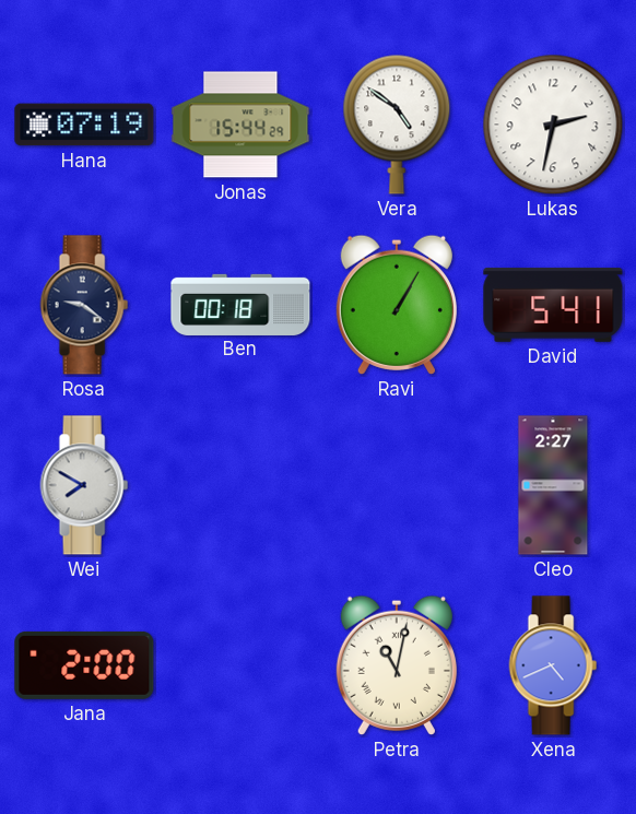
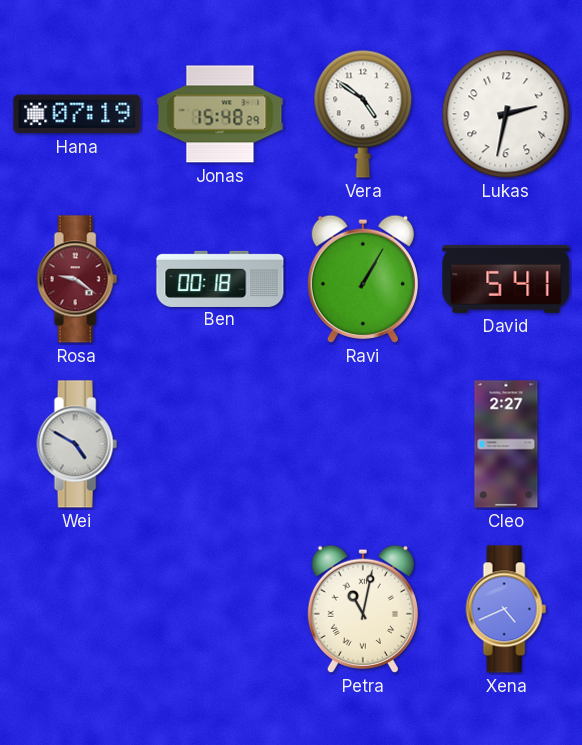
Jonas: 15:44 -> 15:48 (220, 114)
Rosa dial: navy -> burgundy (77, 279)
Wei: 7:50 -> 4:50 (77, 444)
Jana: 2:00 -> none (84, 665)
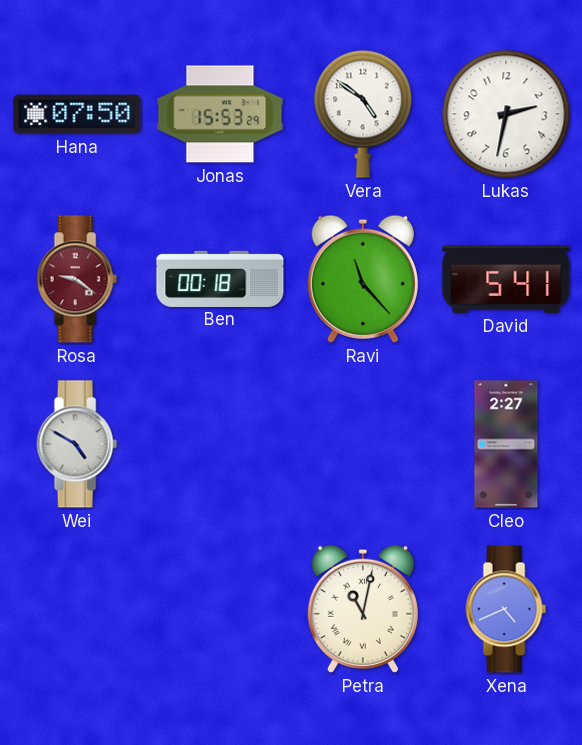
Hana: 07:19 -> 07:50 (77, 114)
Jonas: 15:48 -> 15:53 (220, 114)
Ravi: 1:05 -> 11:23 (363, 279)
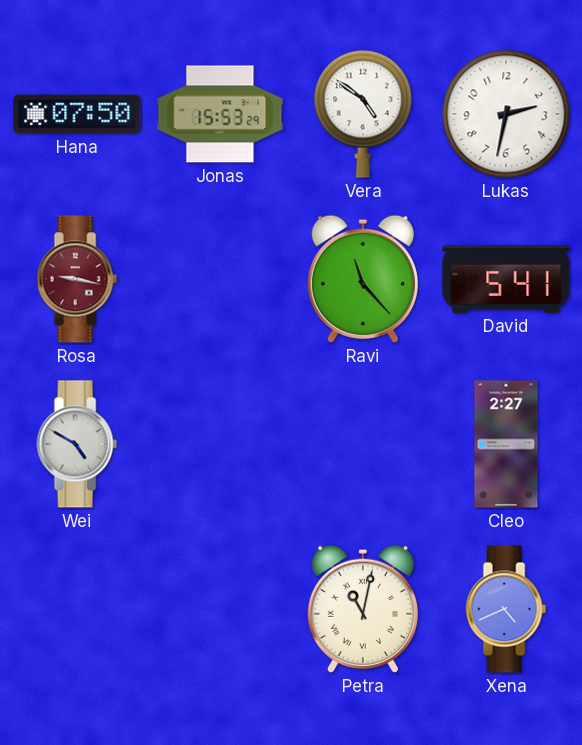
Rosa: 9:21 -> 9:17 (77, 279)
Ben: 00:18 -> none (220, 278)
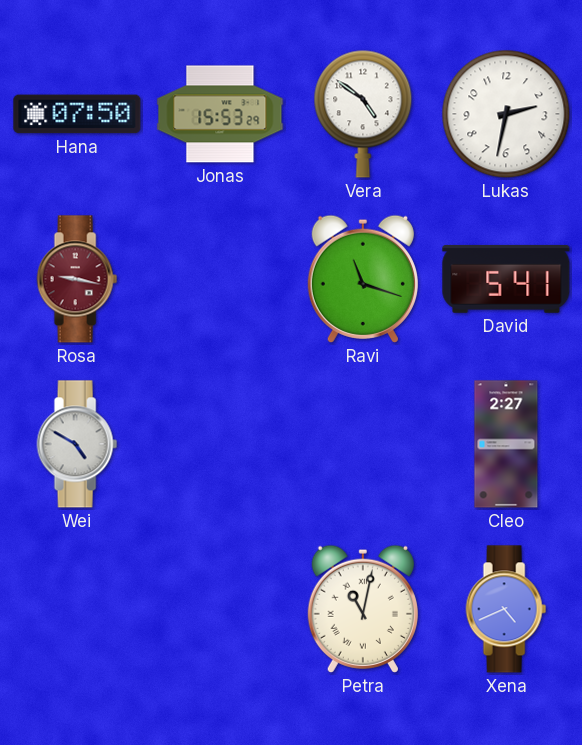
Ravi: 11:23 -> 11:18 (363, 279)
